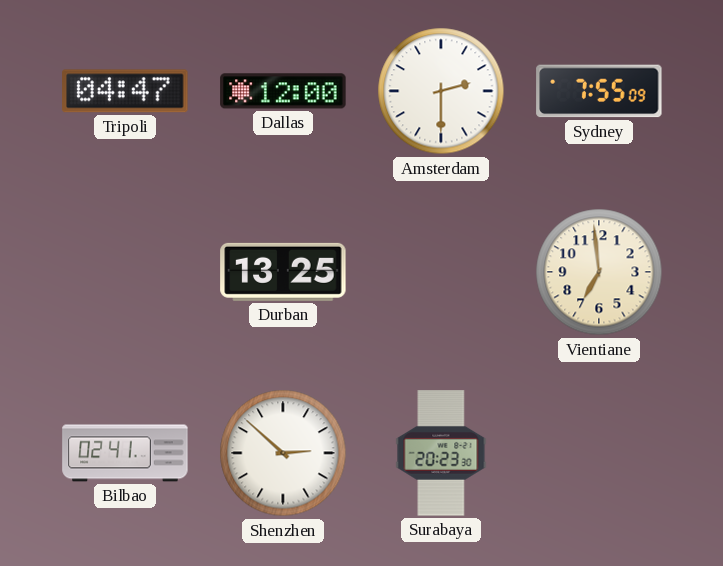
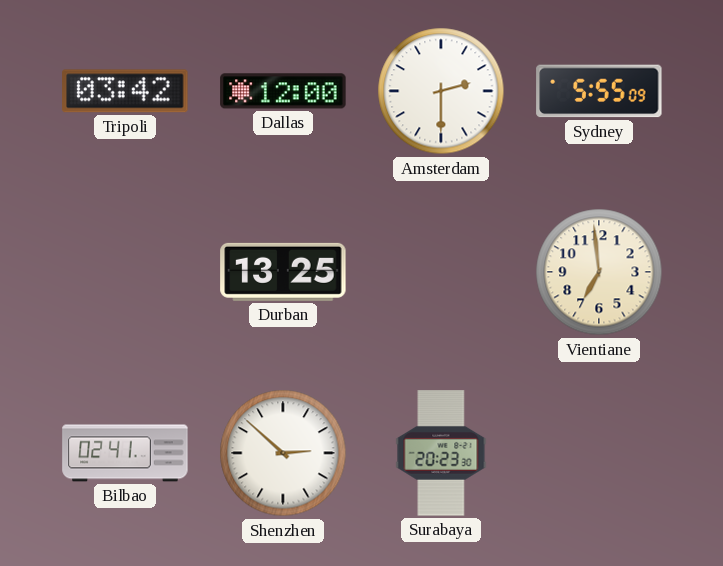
Tripoli: 04:47 -> 03:42 (125, 91)
Sydney: 7:55 -> 5:55 (599, 91)
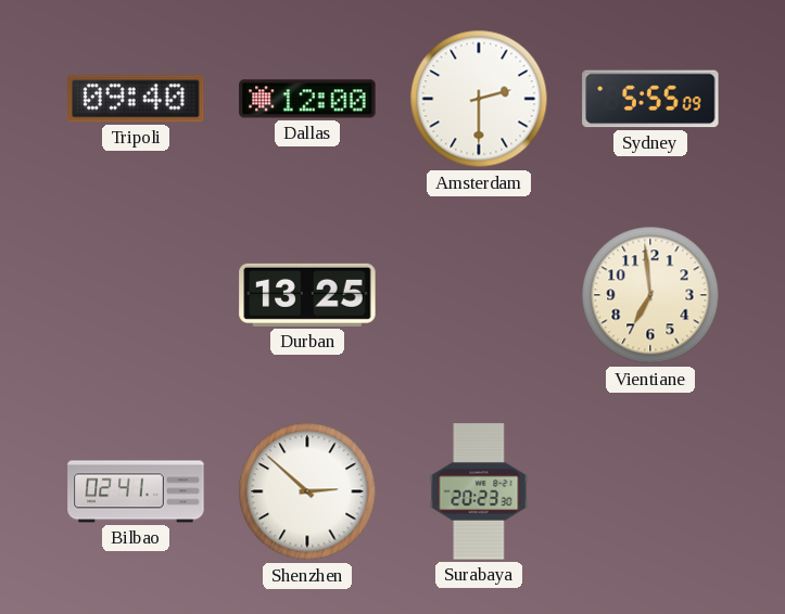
Tripoli: 03:42 -> 09:40 (136, 99)
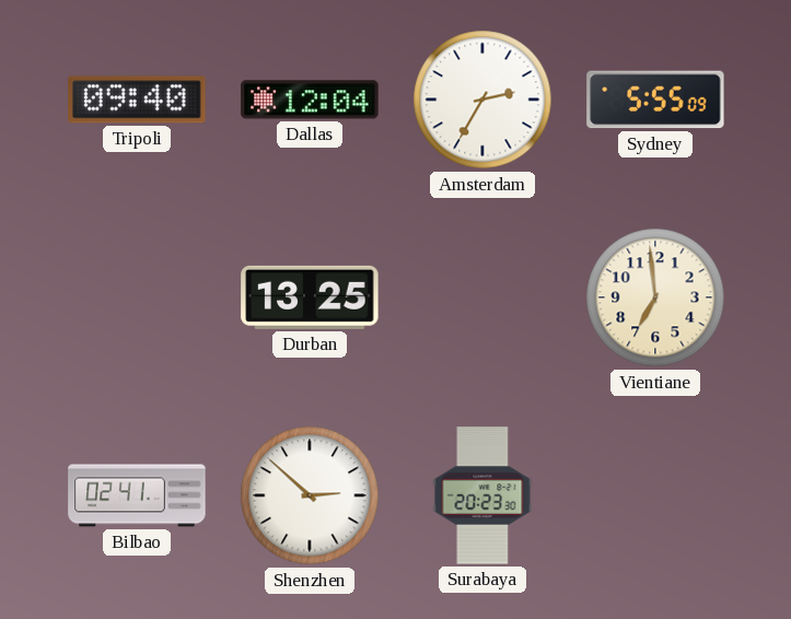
Dallas: 12:00 -> 12:04 (310, 100)
Amsterdam: 2:30 -> 2:35 (482, 100)
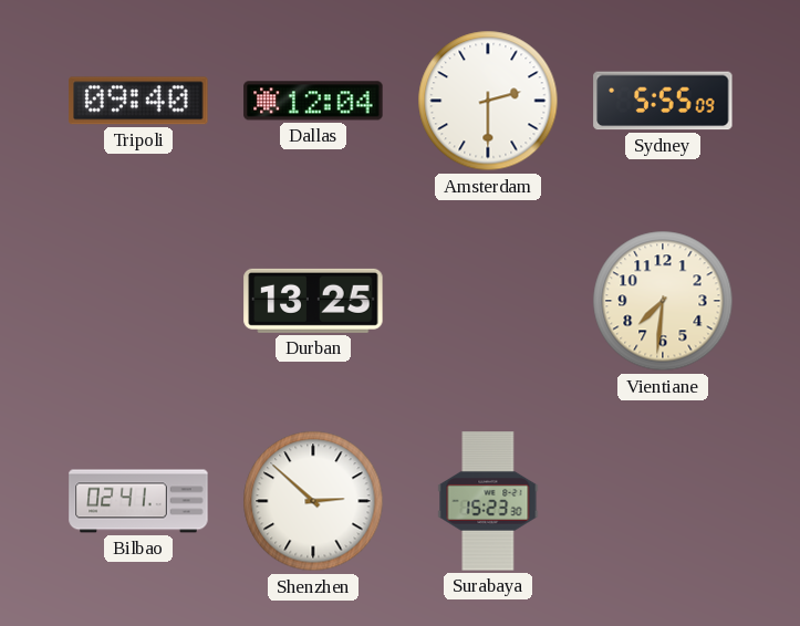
Amsterdam: 2:35 -> 2:30 (488, 101)
Vientiane: 6:59 -> 7:31 (663, 301)
Surabaya: 20:23 -> 15:23 (488, 501)
